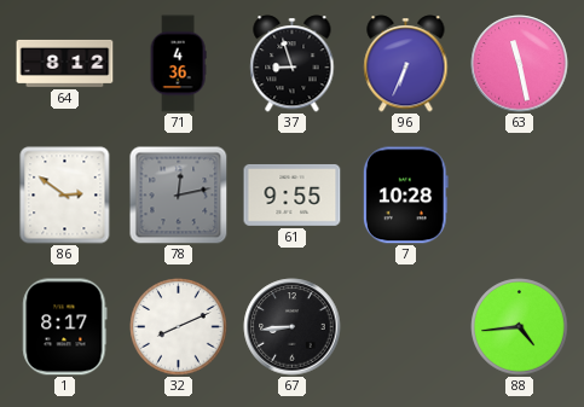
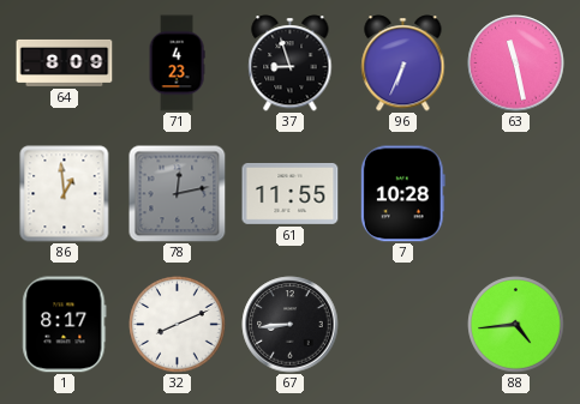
64: 8:12 -> 8:09 (65, 62)
71: 4:36 -> 4:23 (177, 64)
86: 2:51 -> 12:59 (65, 194)
61: 9:55 -> 11:55 (291, 194)
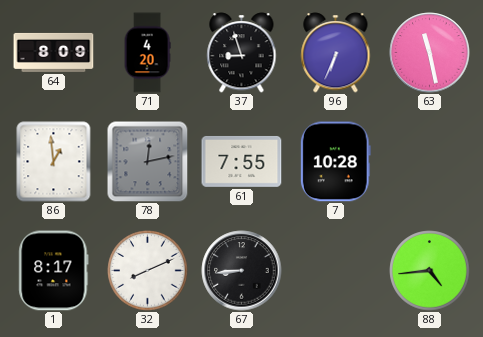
71: 4:23 -> 4:20 (147, 53)
61: 11:55 -> 7:55 (242, 162)
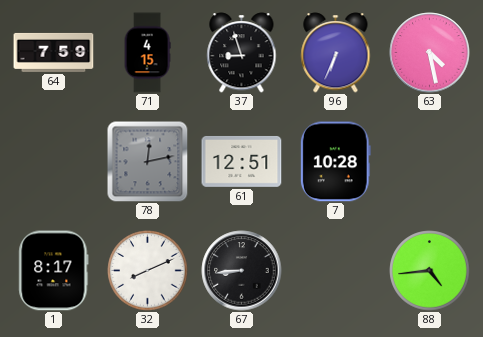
64: 8:09 -> 7:59 (54, 52)
71: 4:20 -> 4:15 (147, 53)
63: 11:28 -> 4:28 (430, 53)
86: 12:59 -> none (54, 162)
61: 7:55 -> 12:51 (242, 162)
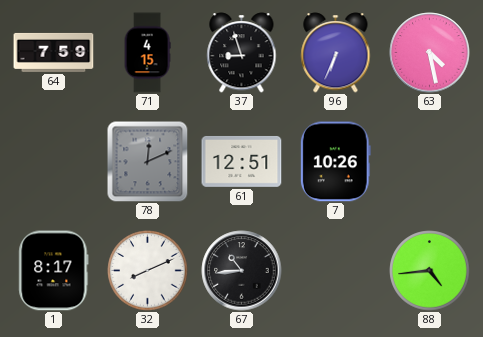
78: 12:13 -> 12:11 (148, 162)
7: 10:28 -> 10:26 (335, 162)
67: 8:44 -> 10:44 (242, 271)
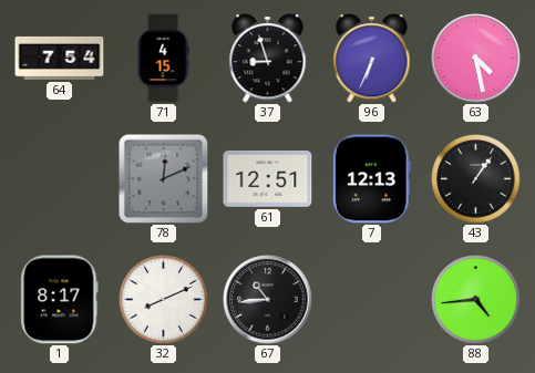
64: 7:59 -> 7:54 (60, 58)
7: 10:26 -> 12:13 (371, 179)
43: none -> 1:06 (476, 179)
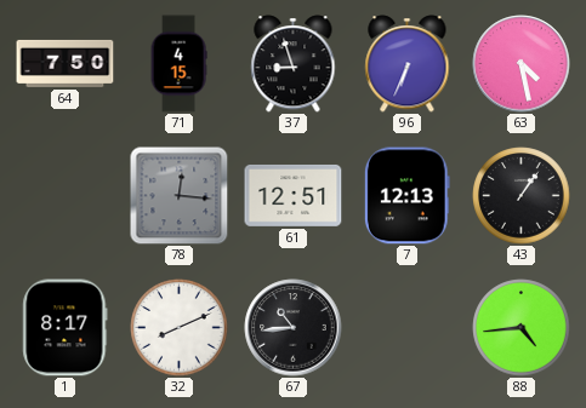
64: 7:54 -> 7:50 (66, 63)
78: 12:11 -> 12:16 (180, 196)
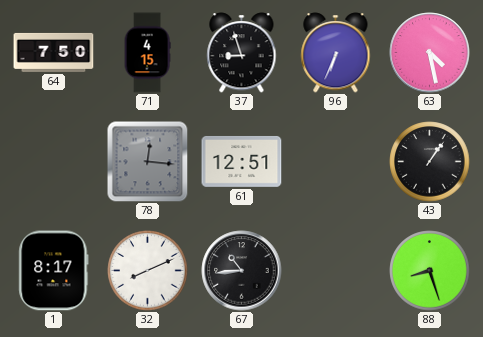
7: 12:13 -> none (406, 196)
88: 4:44 -> 8:27 (430, 271)
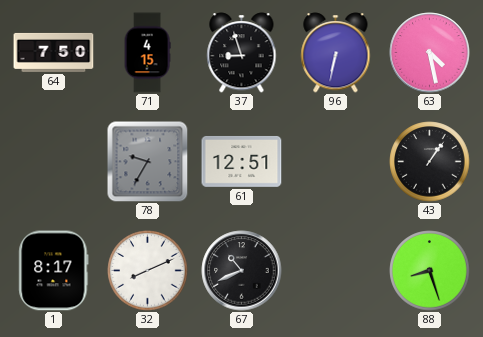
96: 6:34 -> 6:32 (336, 53)
78: 12:16 -> 9:35 (148, 162)
67: 10:44 -> 10:41 (242, 271)
